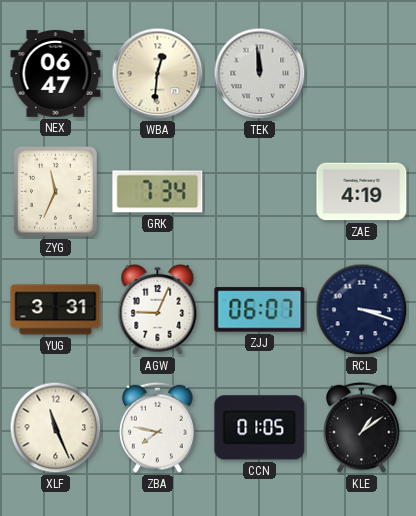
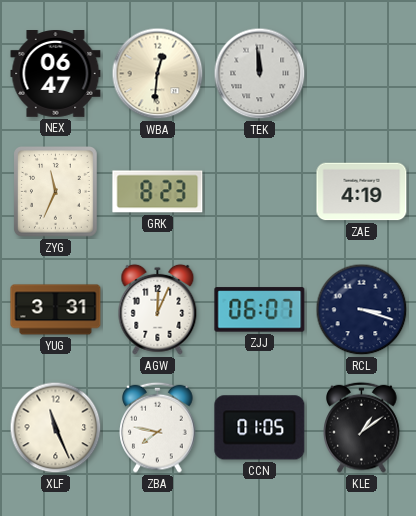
GRK: 7:34 -> 8:23 (158, 192)
AGW: 9:04 -> 12:04 (158, 309)
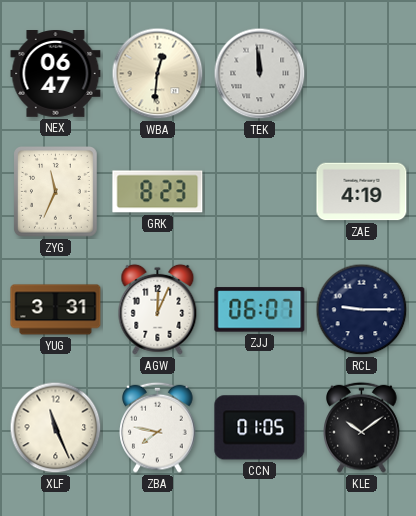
RCL: 3:18 -> 9:15 (362, 310)
KLE: 1:09 -> 10:09 (362, 427)
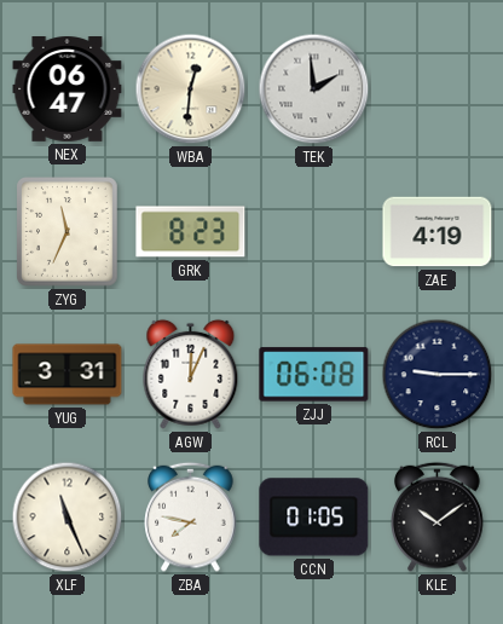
TEK: 11:59 -> 1:59 (314, 89)
ZJJ: 06:07 -> 06:08 (314, 375)
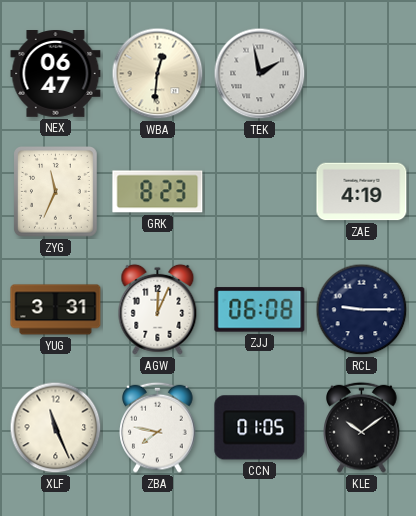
TEK: 1:59 -> 1:58 (260, 74)
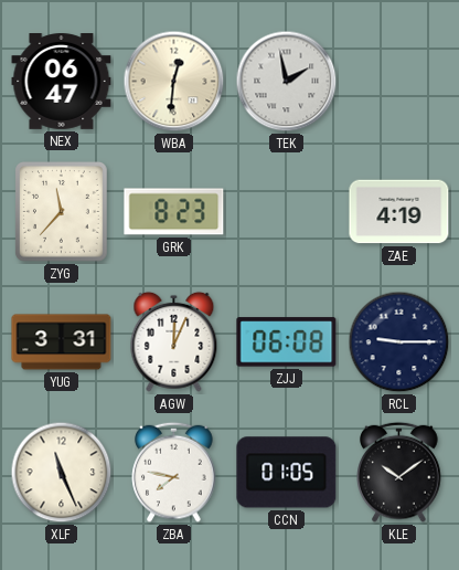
ZYG: 11:34 -> 11:37 (62, 212)
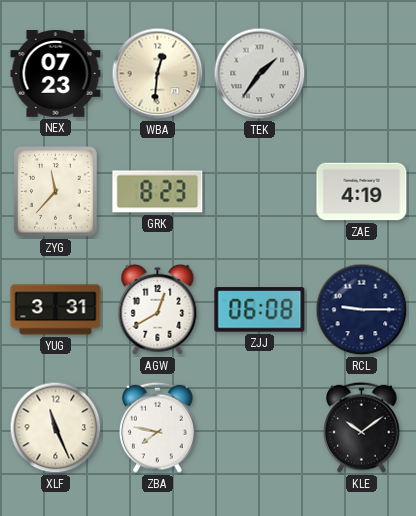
NEX: 06:47 -> 07:23 (56, 74)
TEK: 1:58 -> 1:36 (260, 74)
AGW: 12:04 -> 12:40 (158, 309)
CCN: 01:05 -> none (287, 473)
